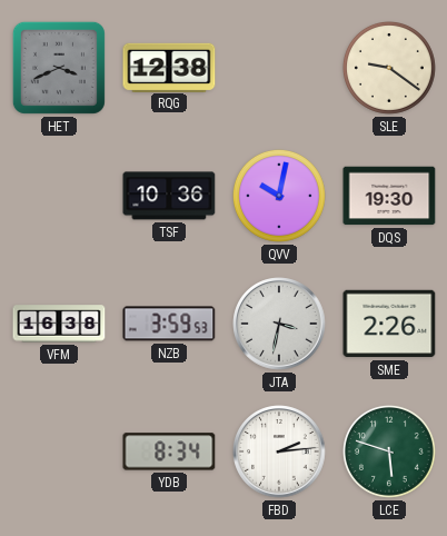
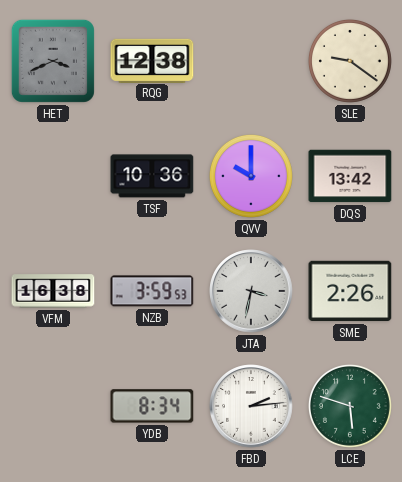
QVV: 10:02 -> 10:00 (251, 176)
DQS: 19:30 -> 13:42 (350, 176)
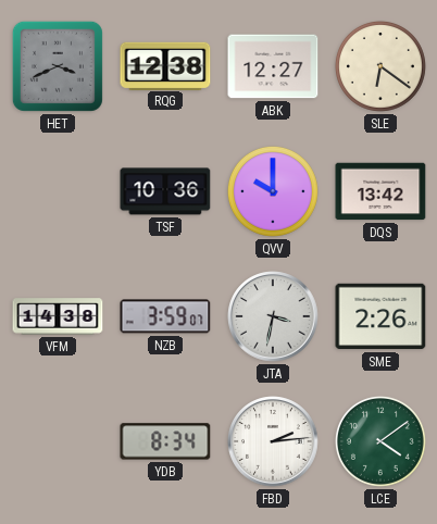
ABK: none -> 12:27 (273, 66)
SLE: 9:21 -> 6:21 (380, 66)
VFM: 16:38 -> 14:38 (58, 316)
NZB: 3:59:53 -> 3:59:07 (165, 316)
LCE: 5:48 -> 4:09 (380, 441)
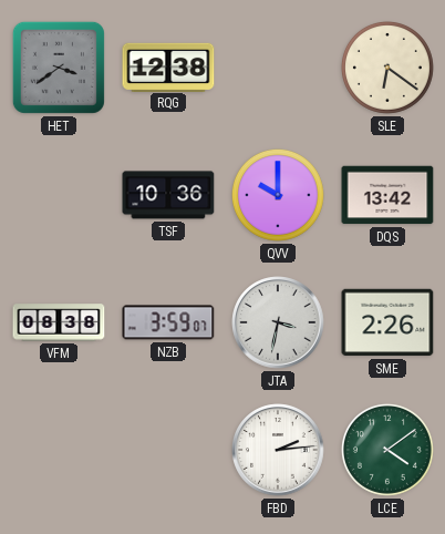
HET: 3:41 -> 3:39 (59, 68)
ABK: 12:27 -> none (273, 66)
VFM: 14:38 -> 08:38 (59, 322)
YDB: 8:34 -> none (165, 441)
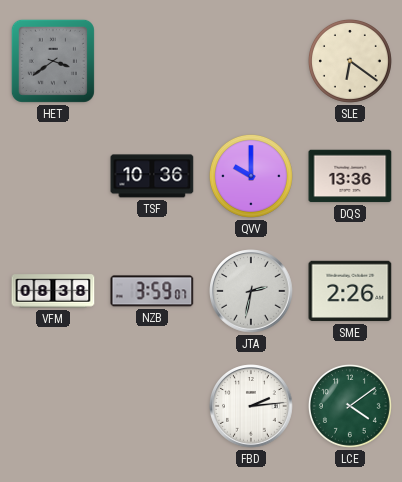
RQG: 12:38 -> none (168, 66)
DQS: 13:42 -> 13:36 (350, 176)
JTA: 3:32 -> 2:32 (251, 291)
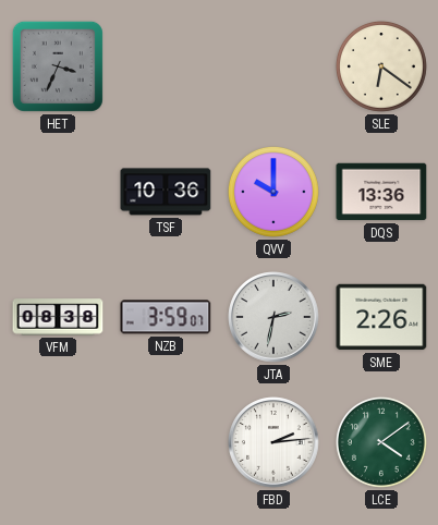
HET: 3:39 -> 3:34 (58, 66)
